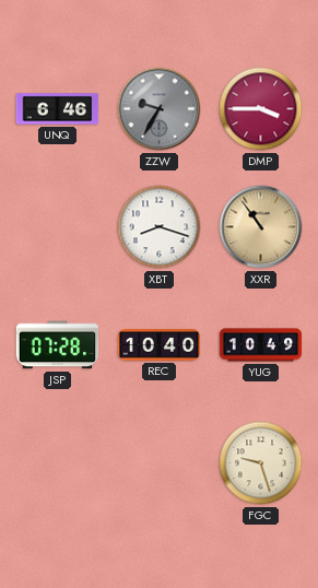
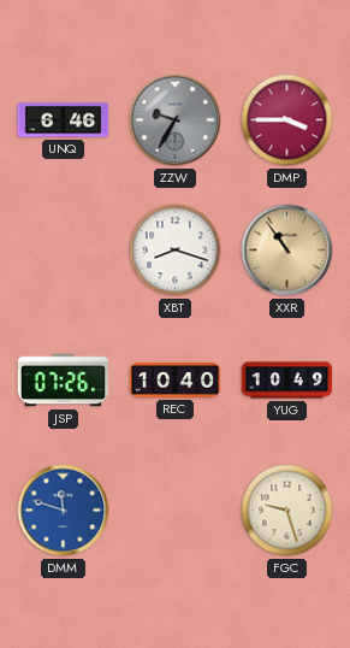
JSP: 07:28 -> 07:26 (64, 381)
DMM: none -> 11:48 (64, 511)
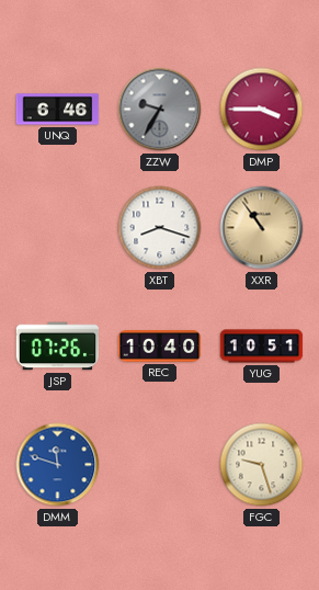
YUG: 10:49 -> 10:51 (262, 347)
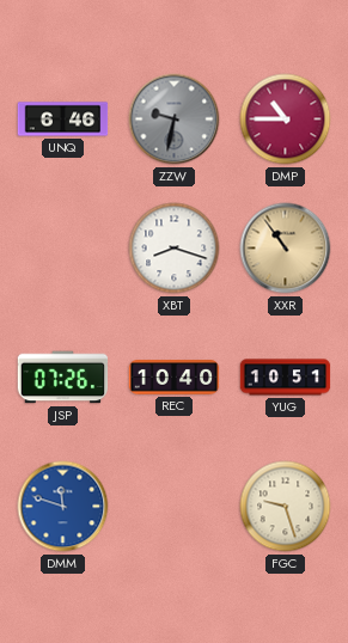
ZZW: 9:35 -> 9:32 (175, 120)
DMP: 3:45 -> 10:45 (286, 120)
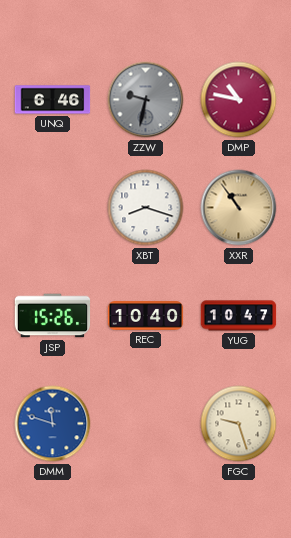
DMP: 10:45 -> 10:47 (239, 100)
JSP: 07:26 -> 15:26 (53, 316)
YUG: 10:51 -> 10:47 (239, 316)
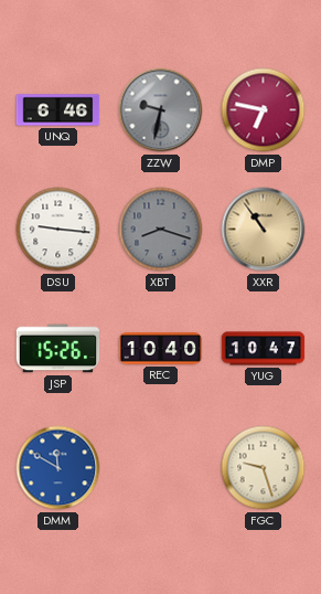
DMP: 10:47 -> 6:47 (264, 110)
DSU: none -> 9:16 (58, 230)
XBT dial: white -> grey (161, 230)
DMM: 11:48 -> 11:50 (58, 468)
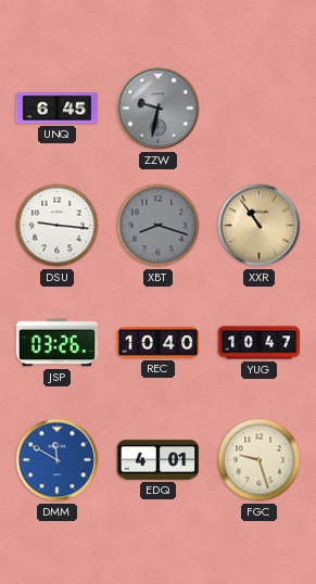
UNQ: 6:46 -> 6:45 (58, 109)
DMP: 6:47 -> none (264, 110)
JSP: 15:26 -> 03:26 (58, 343)
EDQ: none -> 4:01 (159, 460)
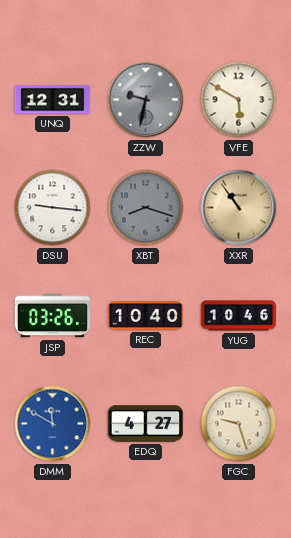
UNQ: 6:45 -> 12:31 (53, 100)
VFE: none -> 5:50 (239, 100)
YUG: 10:47 -> 10:46 (239, 316)
EDQ: 4:01 -> 4:27 (146, 424)
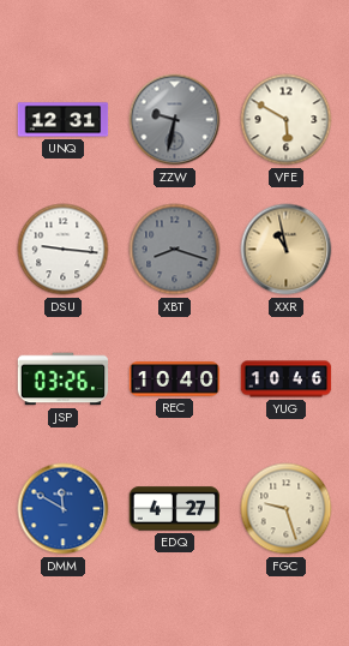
XXR: 10:54 -> 10:58 (287, 250)
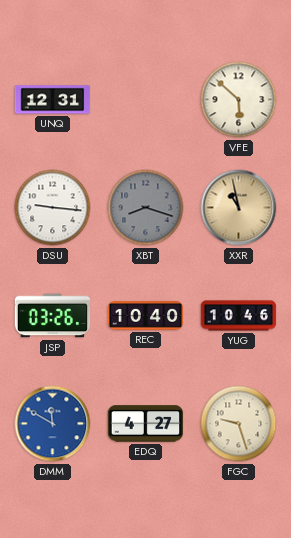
ZZW: 9:32 -> none (175, 120)
VFE: 5:50 -> 5:52 (239, 100)
